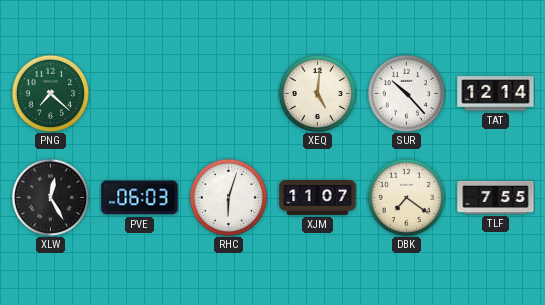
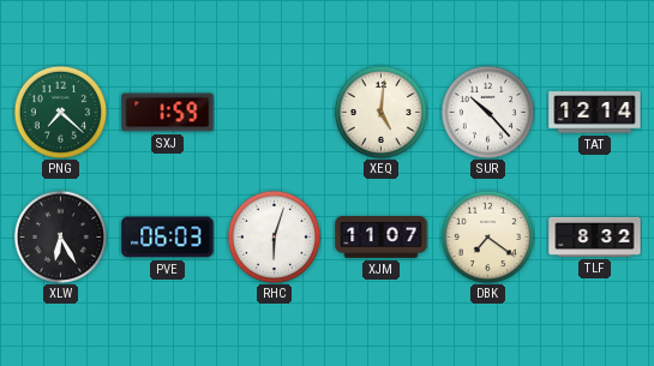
SXJ: none -> 1:59 (168, 113)
XLW: 12:25 -> 6:25 (60, 236)
TLF: 7:55 -> 8:32 (595, 236)
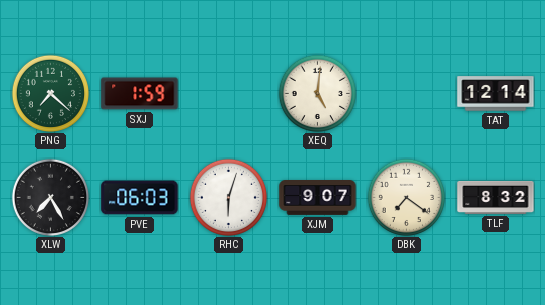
SUR: 10:23 -> none (487, 112)
XLW: 6:25 -> 7:25 (50, 197)
XJM: 11:07 -> 9:07 (318, 198)
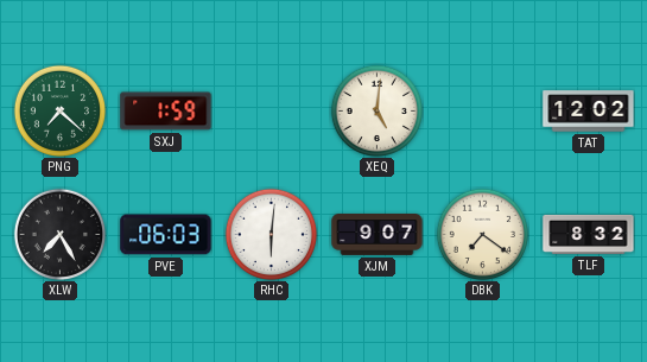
TAT: 12:14 -> 12:02 (589, 112)
RHC: 6:03 -> 6:01 (271, 234)
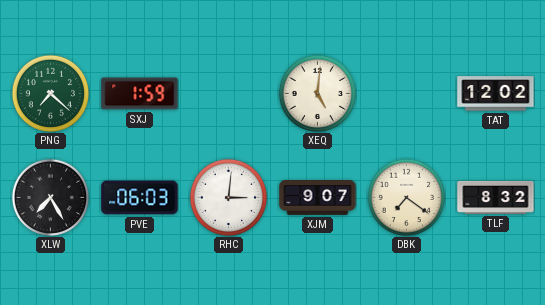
RHC: 6:01 -> 3:01 (228, 197)
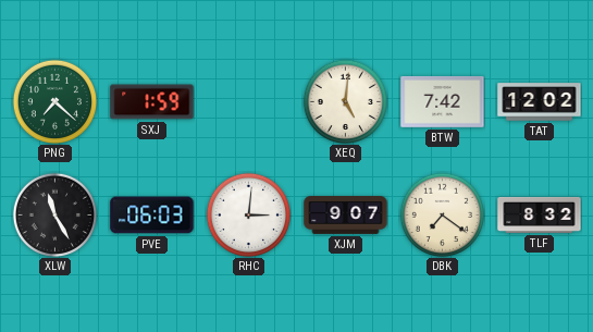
BTW: none -> 7:42 (443, 102)
XLW: 7:25 -> 11:25 (54, 214)
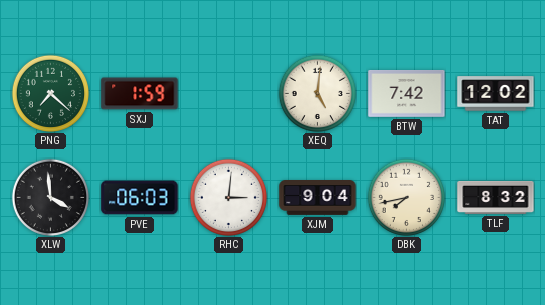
XLW: 11:25 -> 3:59 (50, 197)
XJM: 9:07 -> 9:04 (318, 198)
DBK: 7:21 -> 7:43 (406, 197)
